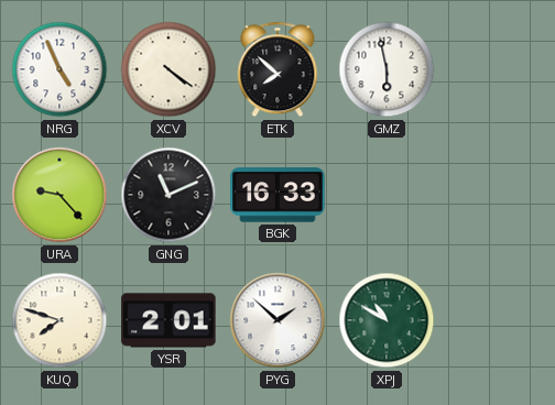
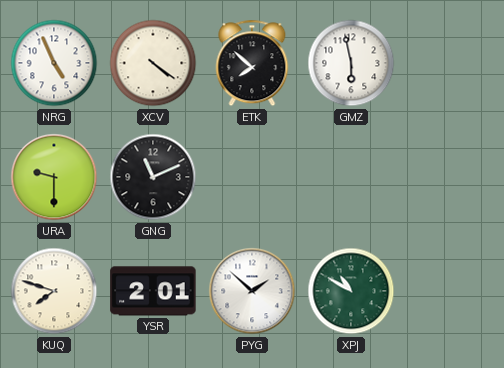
URA: 9:23 -> 9:30 (54, 177)
BGK: 16:33 -> none (277, 195)
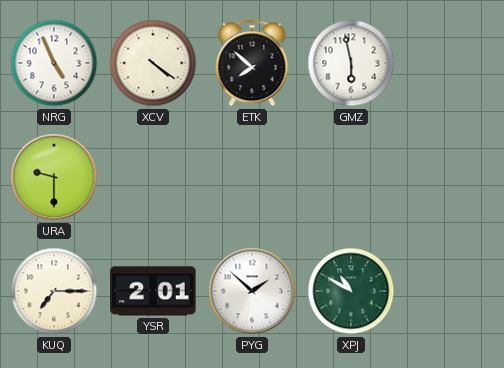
GNG: 11:11 -> none (153, 177)
KUQ: 7:48 -> 7:15 (54, 291)
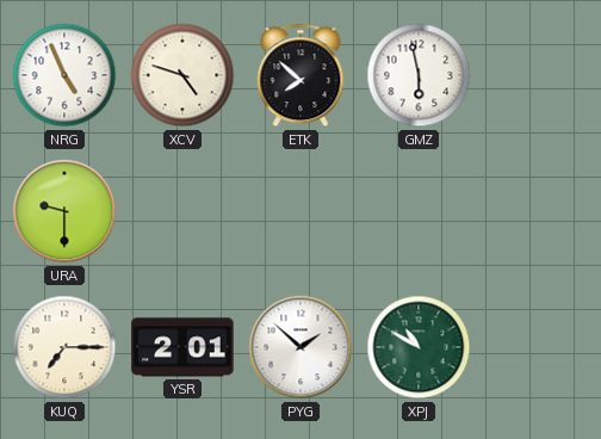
XCV: 4:21 -> 4:48 (182, 75)
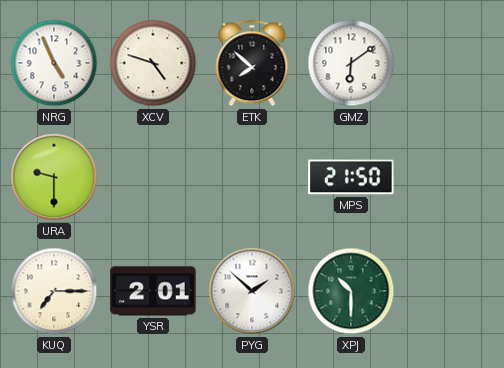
GMZ: 5:58 -> 6:09 (351, 63)
MPS: none -> 21:50 (351, 177)
XPJ: 10:50 -> 10:30 (351, 291)
